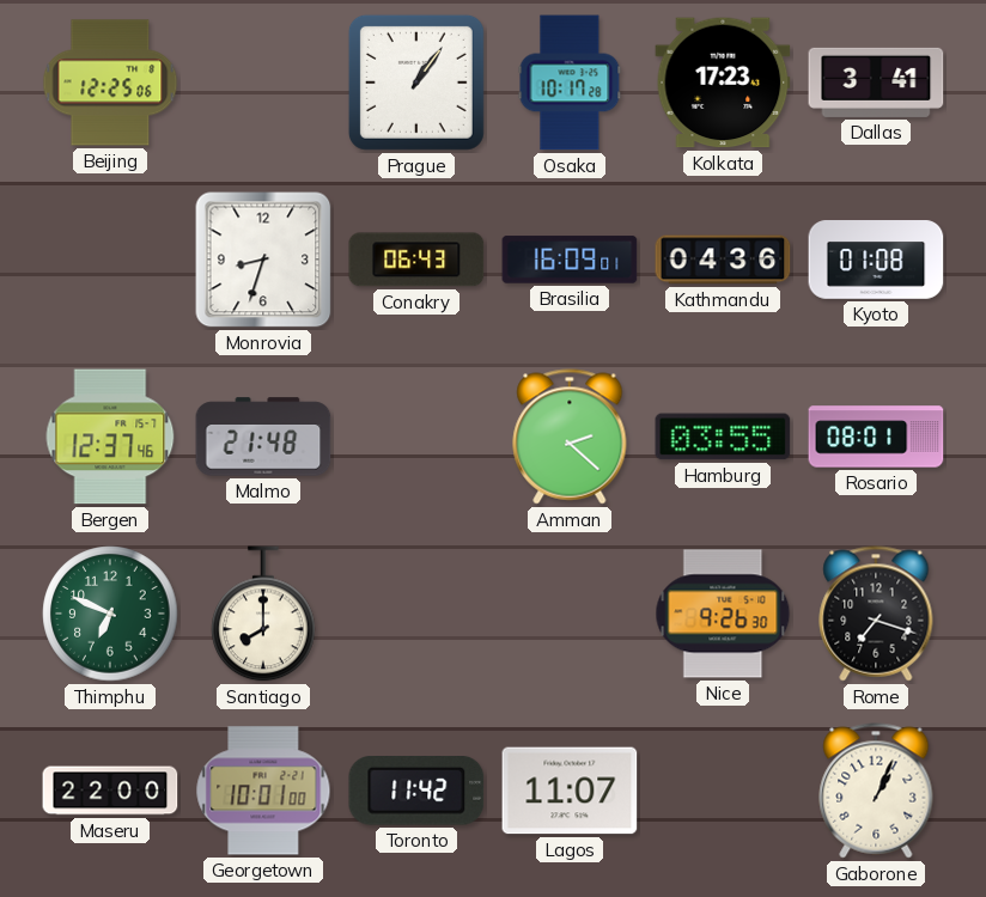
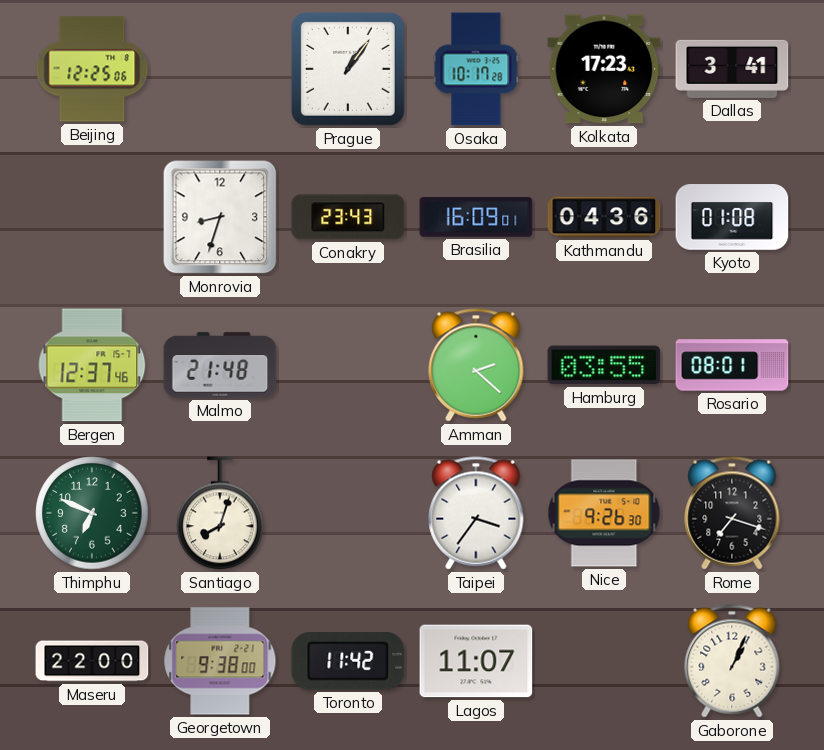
Conakry: 06:43 -> 23:43 (348, 217)
Santiago: 8:00 -> 8:03 (220, 513)
Taipei: none -> 3:36 (476, 513)
Georgetown: 10:01 -> 9:38 (220, 661)
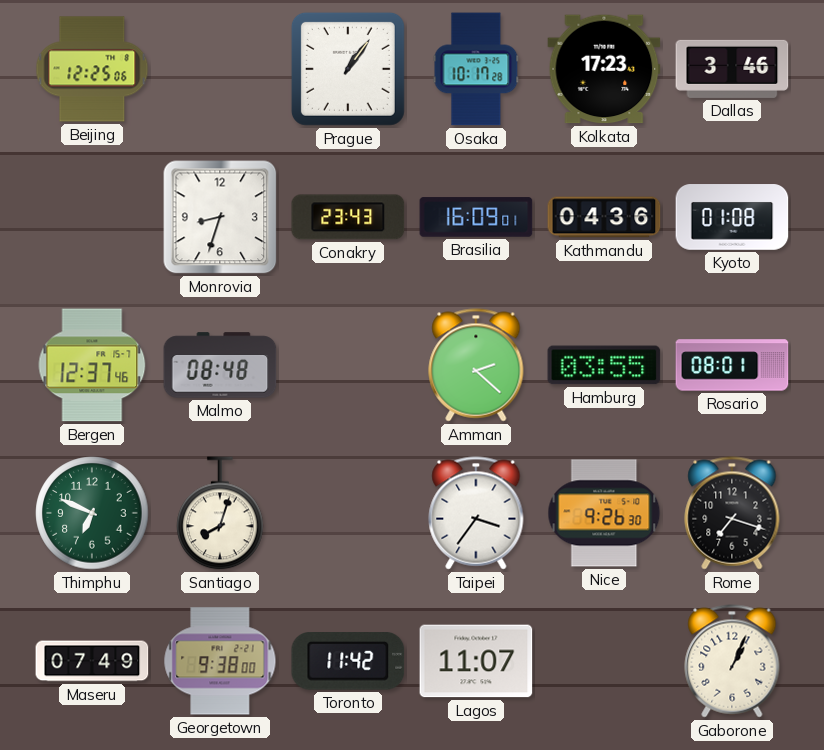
Dallas: 3:41 -> 3:46 (732, 69)
Malmo: 21:48 -> 08:48 (220, 365)
Maseru: 22:00 -> 07:49 (92, 661)
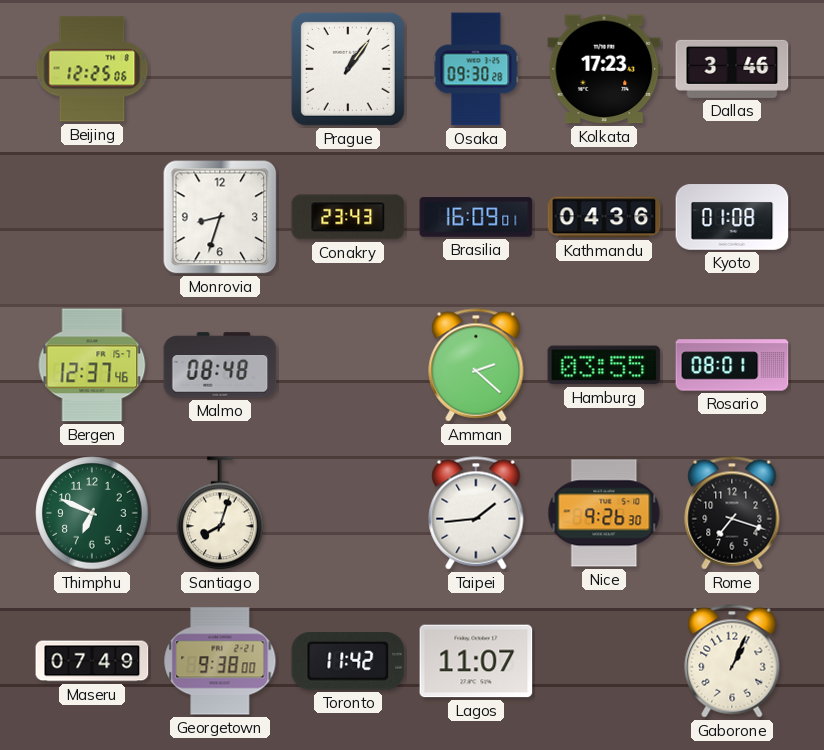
Osaka: 10:17 -> 09:30 (476, 69)
Taipei: 3:36 -> 1:44 (476, 513)
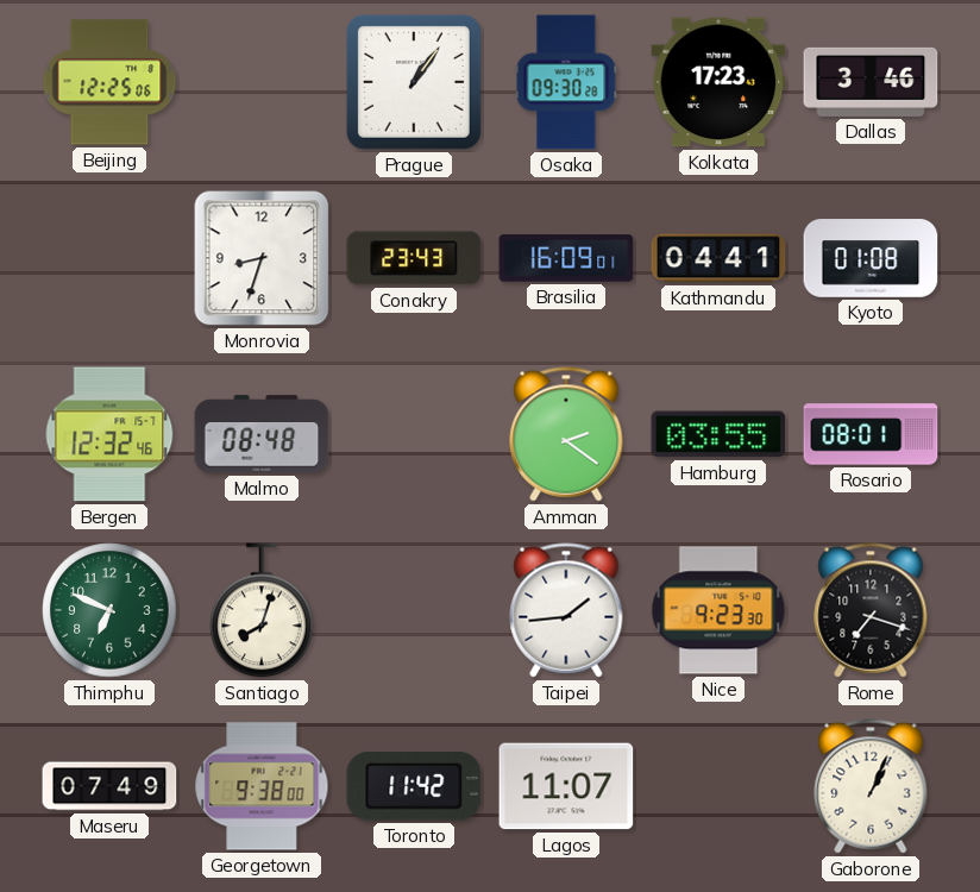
Kathmandu: 04:36 -> 04:41 (718, 258)
Bergen: 12:37 -> 12:32 (109, 434)
Amman: 2:22 -> 2:21 (566, 434)
Nice: 9:26 -> 9:23 (718, 610)
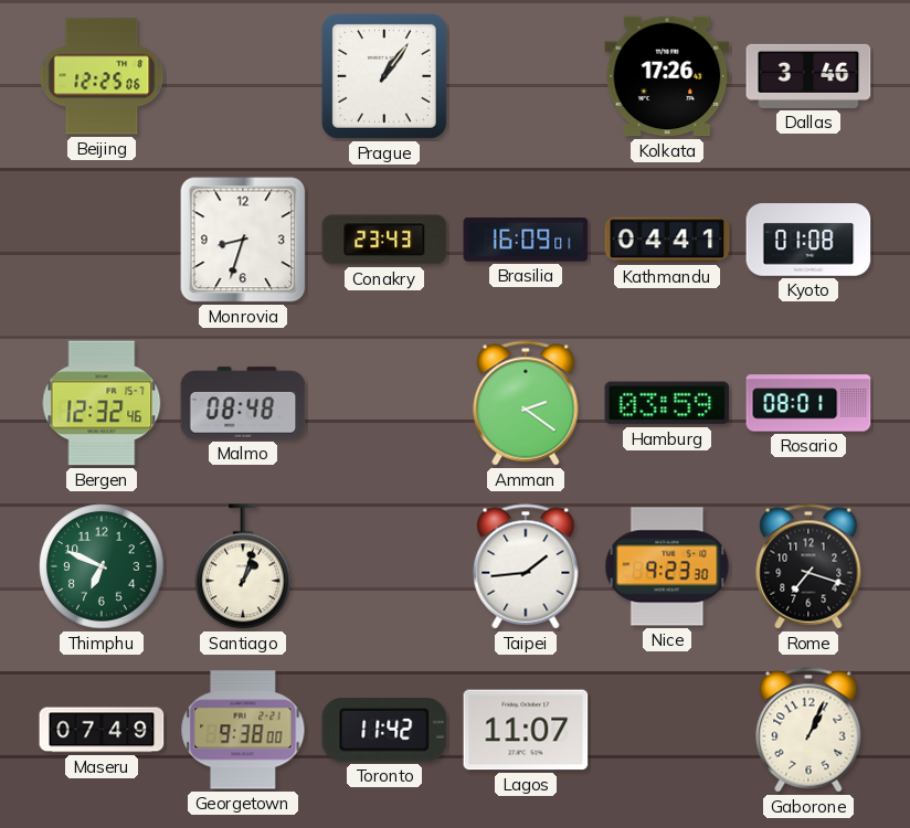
Osaka: 09:30 -> none (566, 82)
Kolkata: 17:23 -> 17:26 (667, 76)
Hamburg: 03:55 -> 03:59 (667, 403)
Santiago: 8:03 -> 1:03 (243, 566)
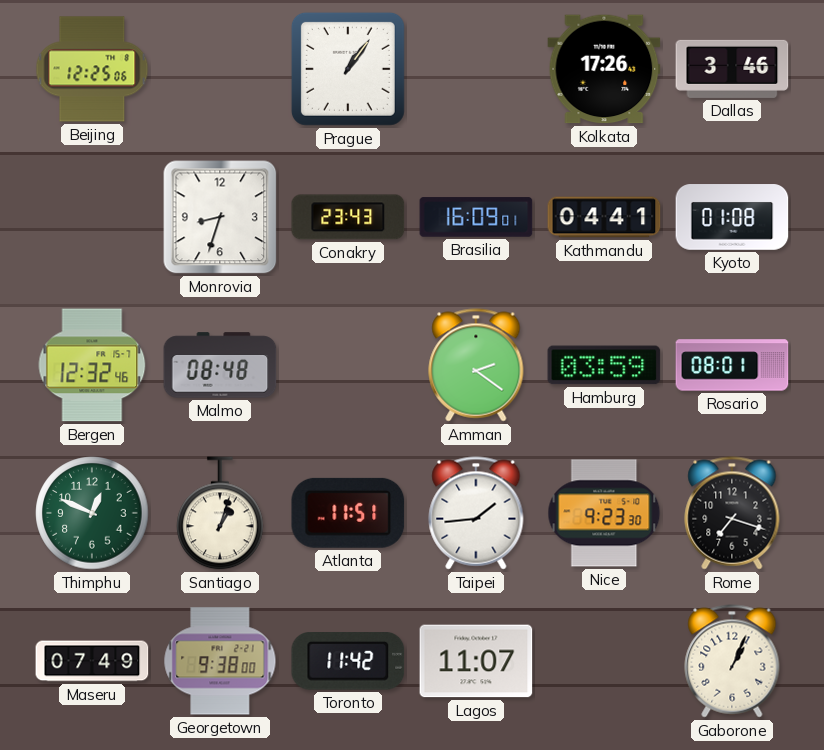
Thimphu: 6:49 -> 12:49 (92, 513)
Atlanta: none -> 11:51 (348, 513)
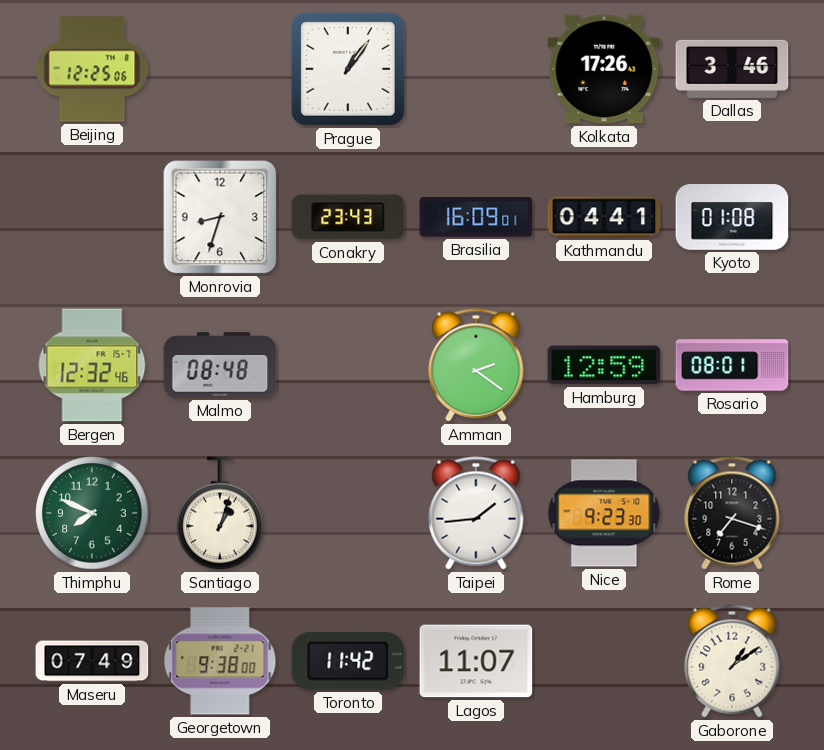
Hamburg: 03:59 -> 12:59 (604, 365)
Thimphu: 12:49 -> 7:49 (92, 513)
Atlanta: 11:51 -> none (348, 513)
Gaborone: 1:04 -> 1:09 (732, 661)
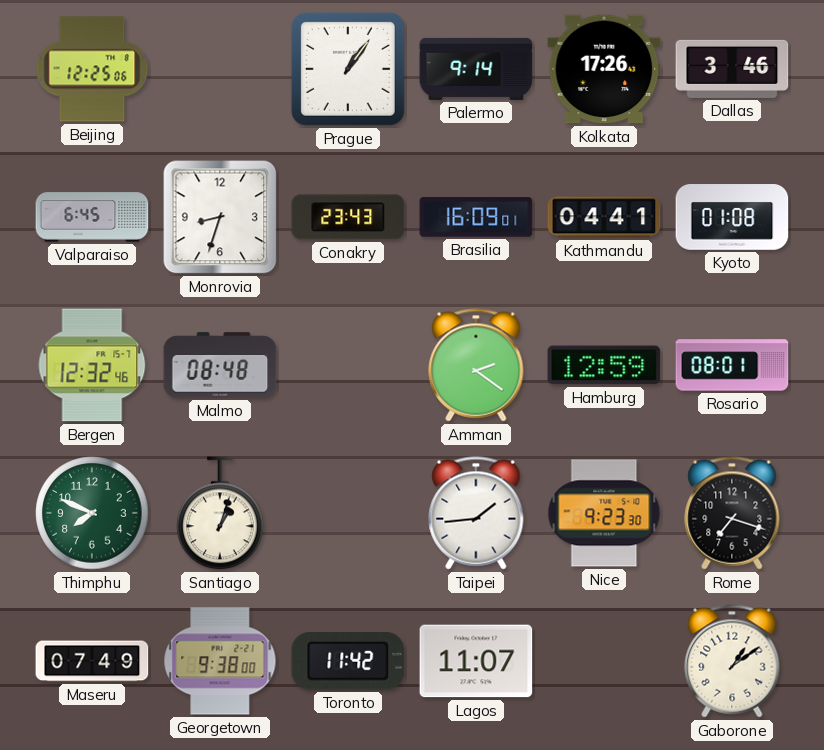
Palermo: none -> 9:14 (476, 69)
Valparaiso: none -> 6:45 (92, 217)
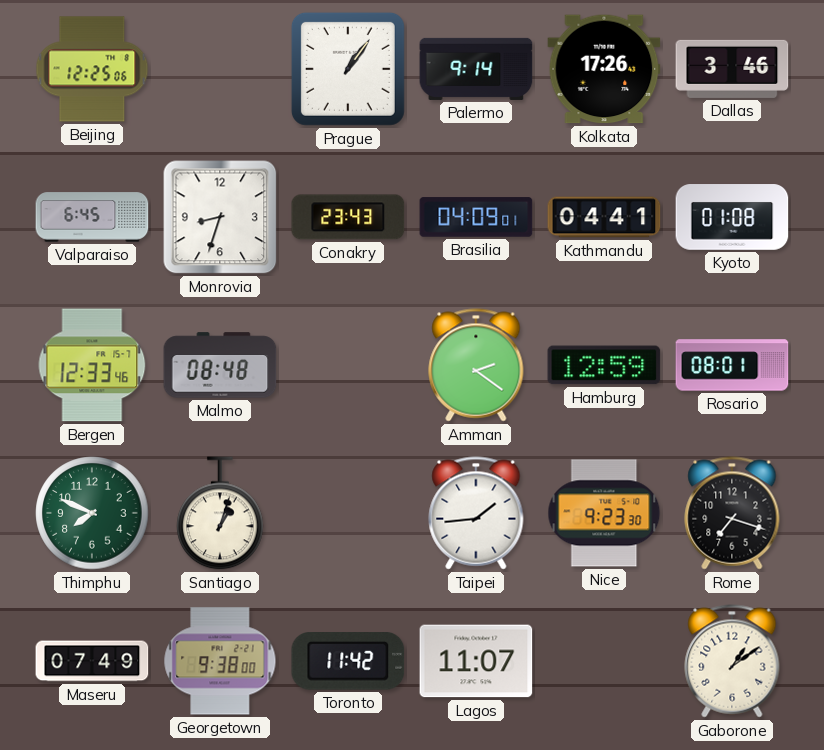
Brasilia: 16:09 -> 04:09 (476, 217)
Bergen: 12:32 -> 12:33 (92, 365)
